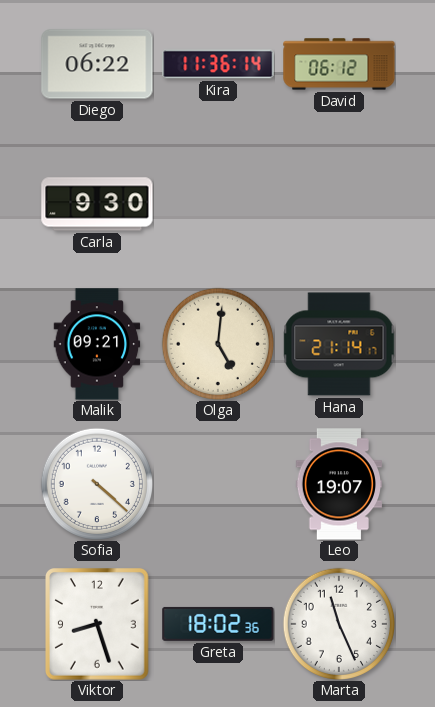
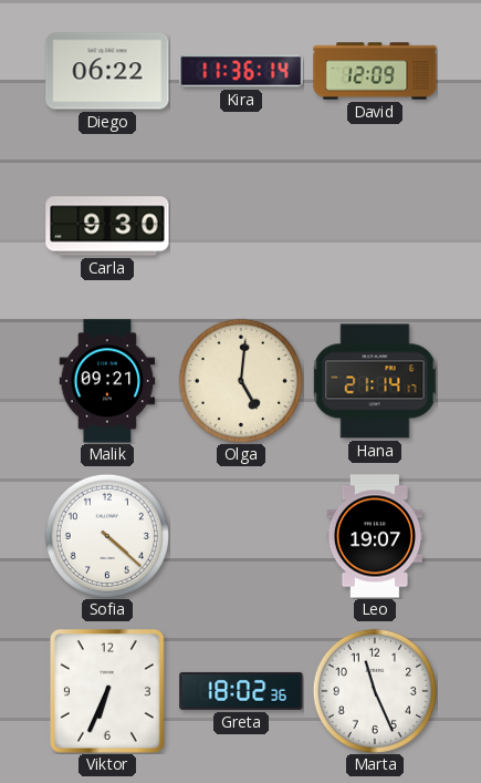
David: 06:12 -> 12:09 (375, 71)
Viktor: 8:27 -> 6:34 (108, 692)
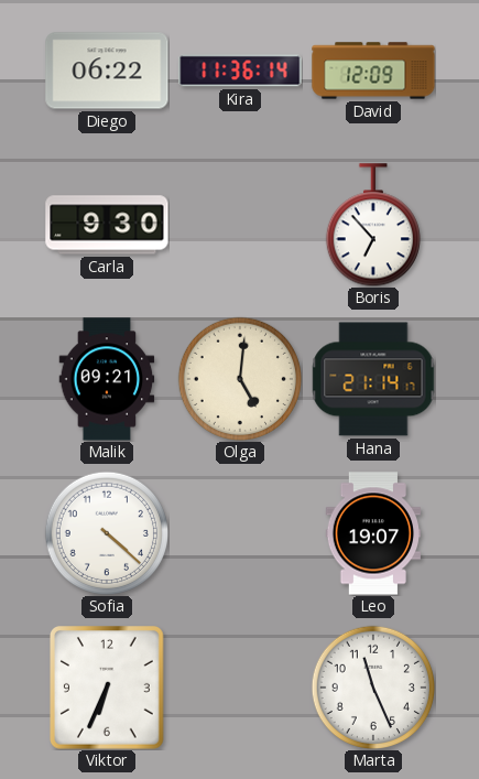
Boris: none -> 6:53 (373, 225)
Greta: 18:02 -> none (241, 691)
